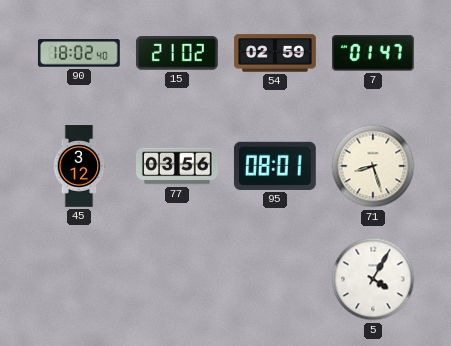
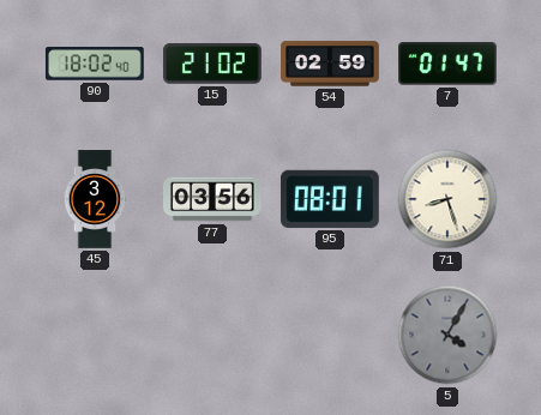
5 dial: white -> grey (447, 335)
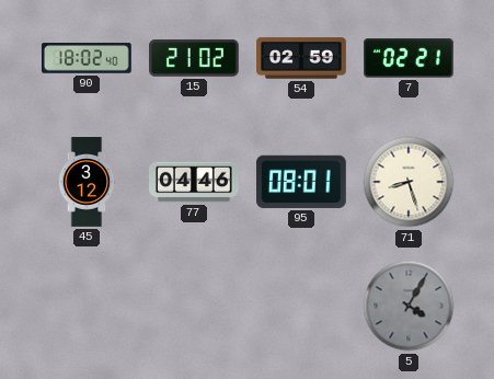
7: 01:47 -> 02:21 (410, 58)
77: 03:56 -> 04:46 (195, 182)
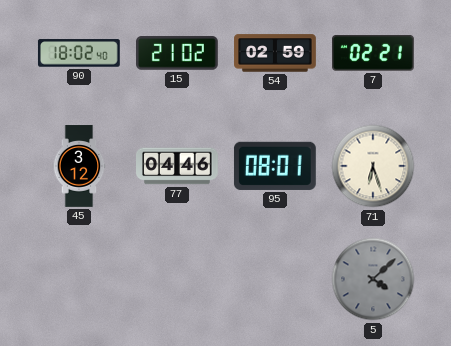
71: 8:27 -> 6:27 (373, 166)
5: 4:05 -> 4:08 (373, 279)
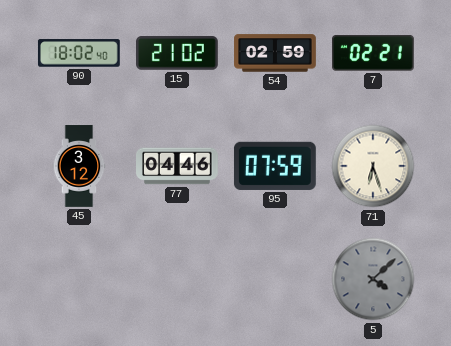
95: 08:01 -> 07:59 (275, 166)
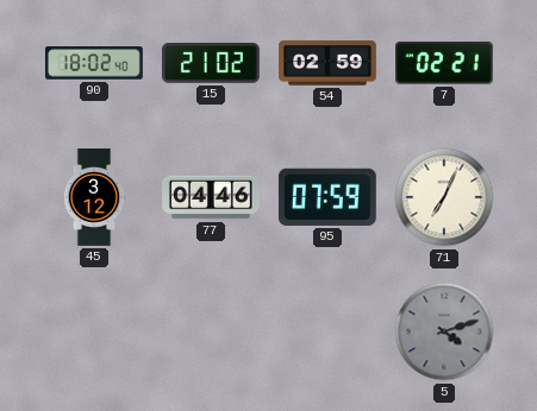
71: 6:27 -> 7:04 (444, 197)
5: 4:08 -> 4:12 (444, 331)
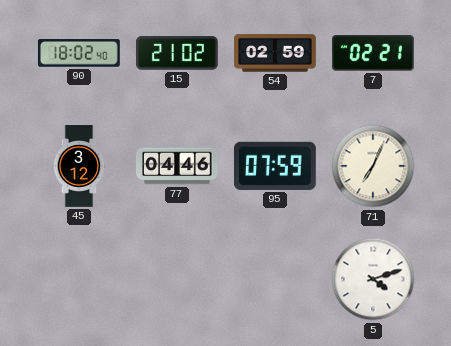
5 dial: grey -> white (373, 279)
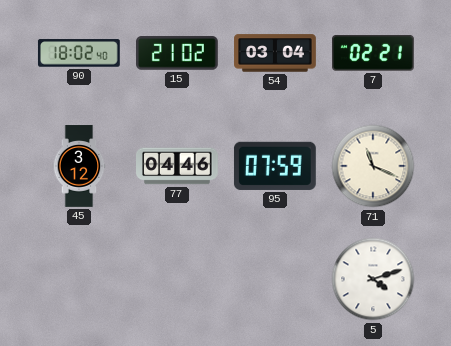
54: 02:59 -> 03:04 (275, 53)
71: 7:04 -> 11:19 (373, 166)
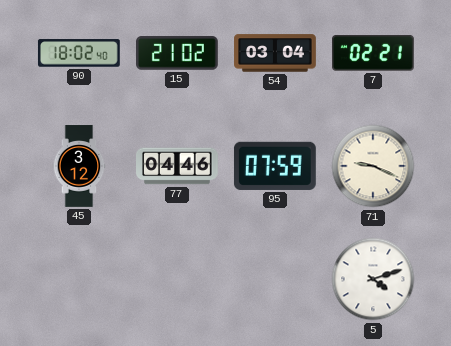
71: 11:19 -> 9:19 (373, 166)
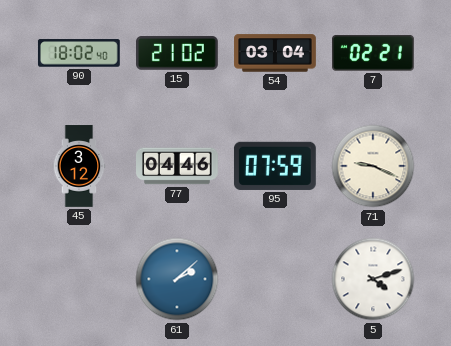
61: none -> 2:08 (177, 279)
